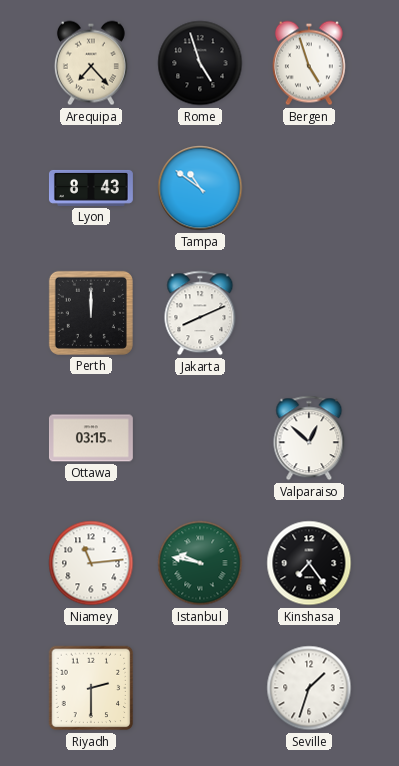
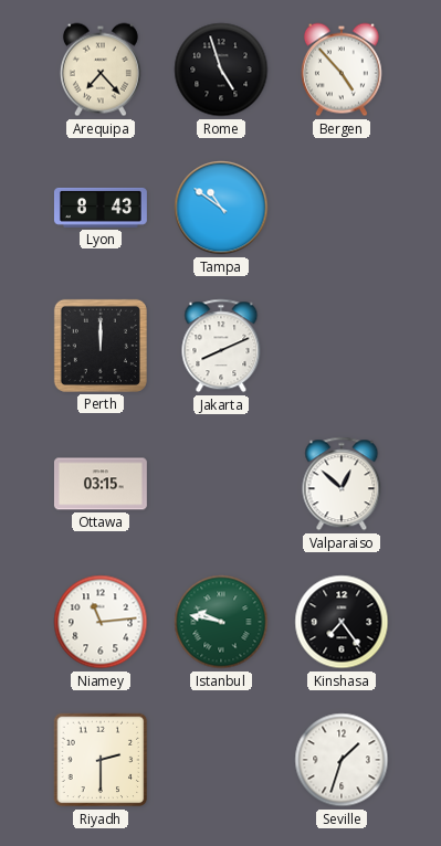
Bergen: 4:57 -> 4:53 (342, 70)
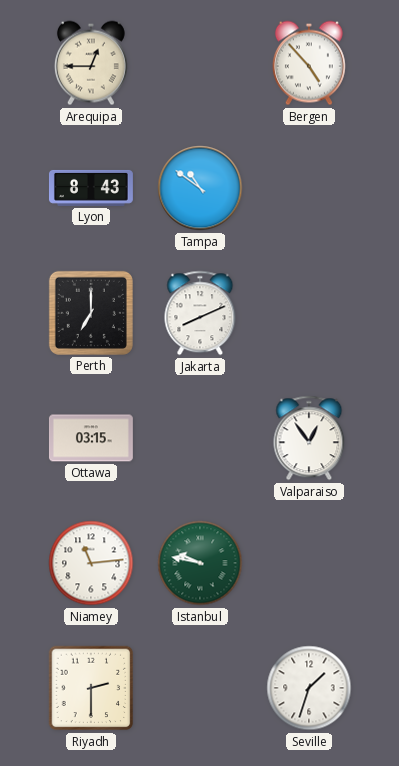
Arequipa: 7:23 -> 12:45 (91, 63)
Rome: 4:57 -> none (221, 70)
Perth: 12:00 -> 7:00 (91, 313)
Valparaiso: 12:52 -> 12:54 (309, 438)
Kinshasa: 7:24 -> none (342, 622)
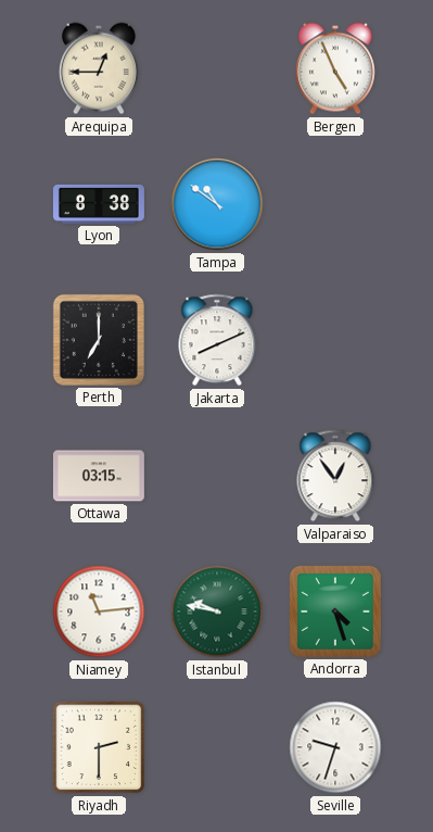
Bergen: 4:53 -> 4:56 (335, 68)
Lyon: 8:43 -> 8:38 (99, 204)
Andorra: none -> 4:27 (335, 612)
Seville: 1:33 -> 9:33 (335, 747)
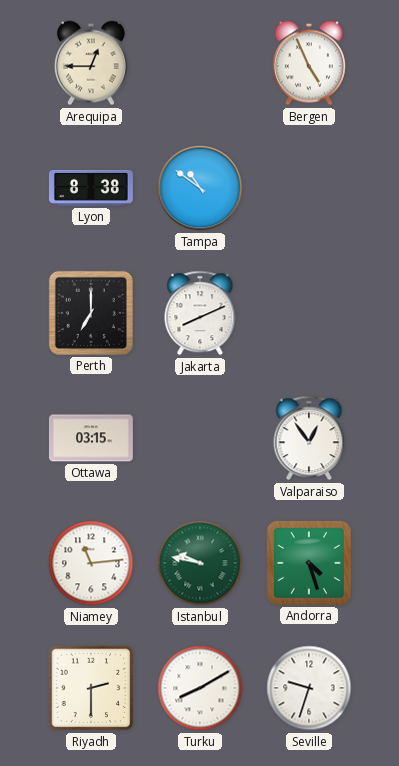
Turku: none -> 8:10 (200, 688)
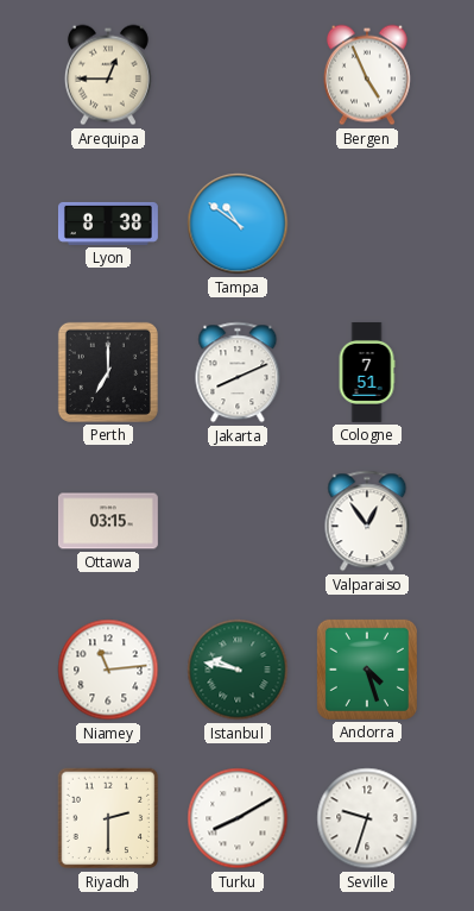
Cologne: none -> 7:51 (367, 372)
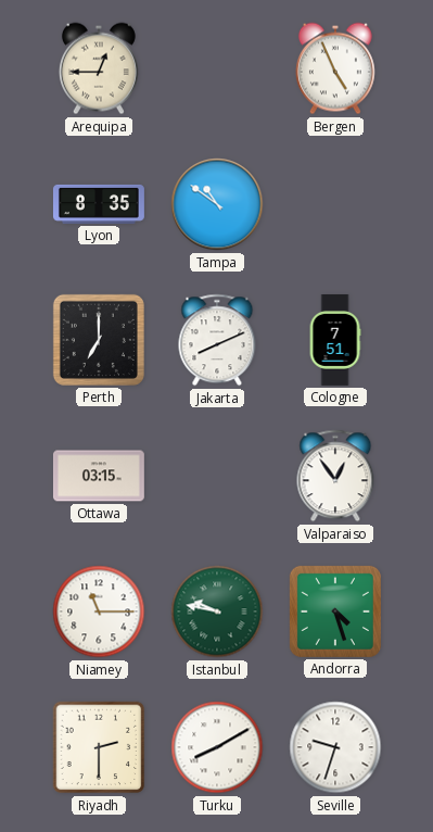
Lyon: 8:38 -> 8:35 (99, 204)
Niamey: 11:14 -> 11:15 (99, 612)
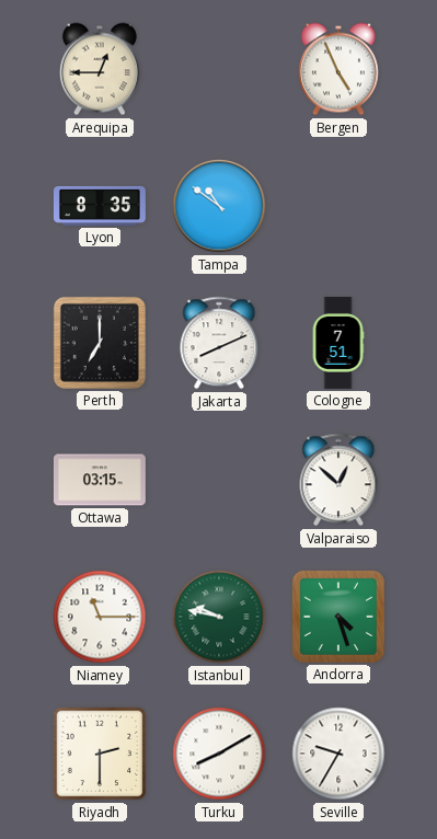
Valparaiso: 12:54 -> 12:52 (338, 480)
Seville: 9:33 -> 9:35 (338, 754)
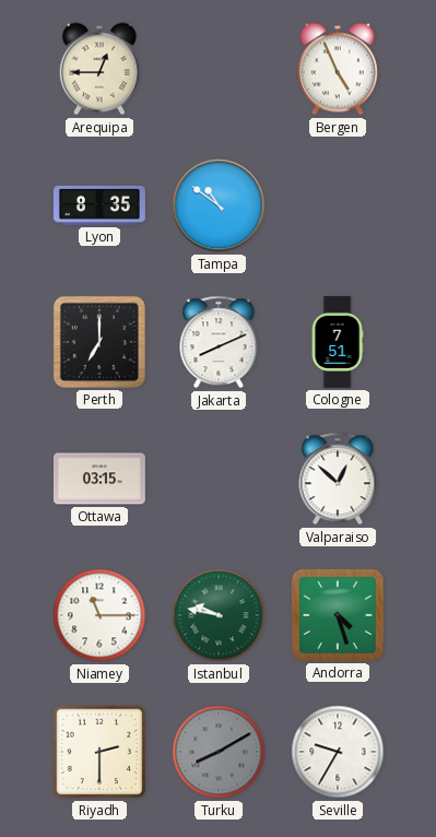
Turku dial: white -> grey (219, 752)
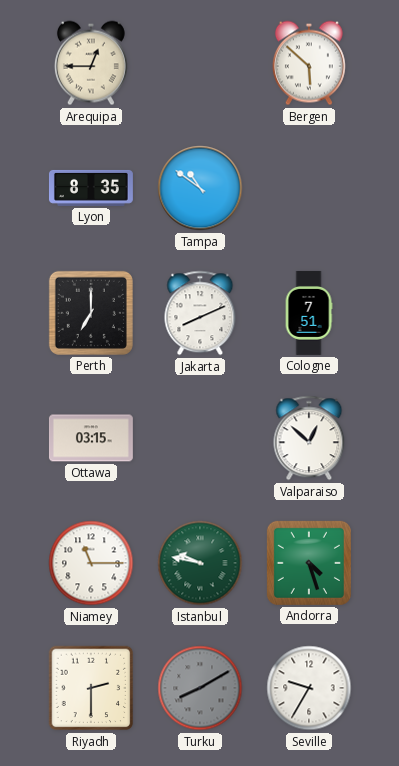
Bergen: 4:56 -> 5:52 (309, 63)
